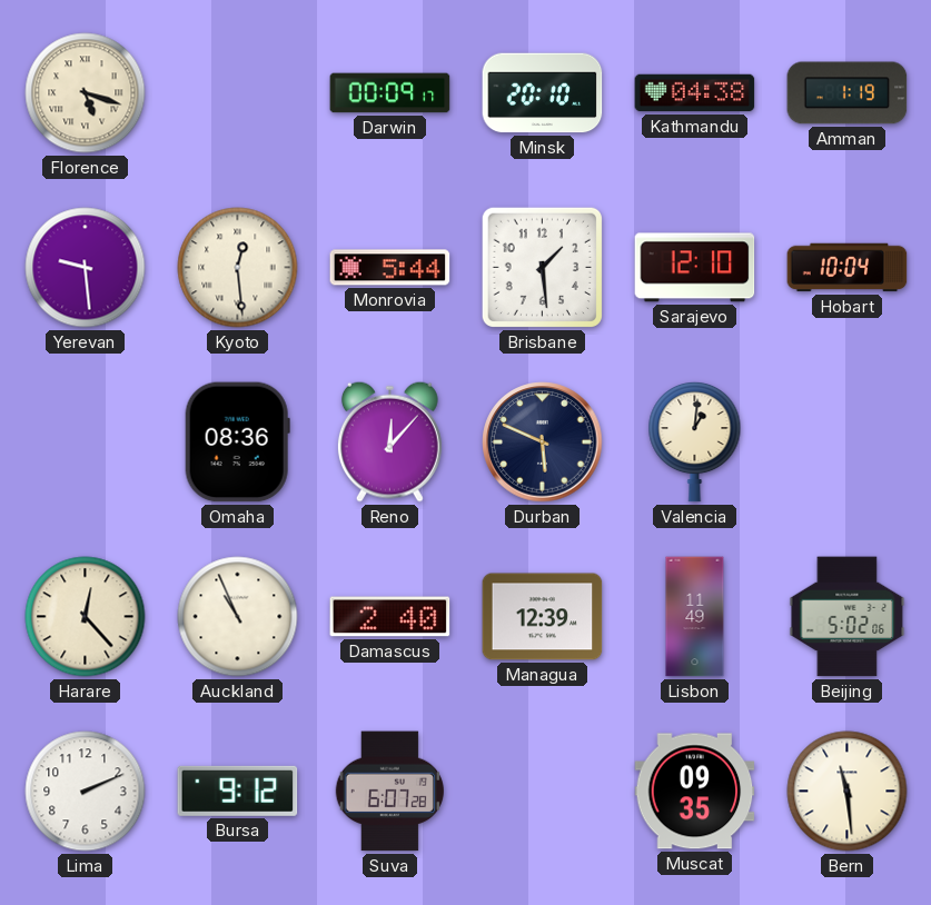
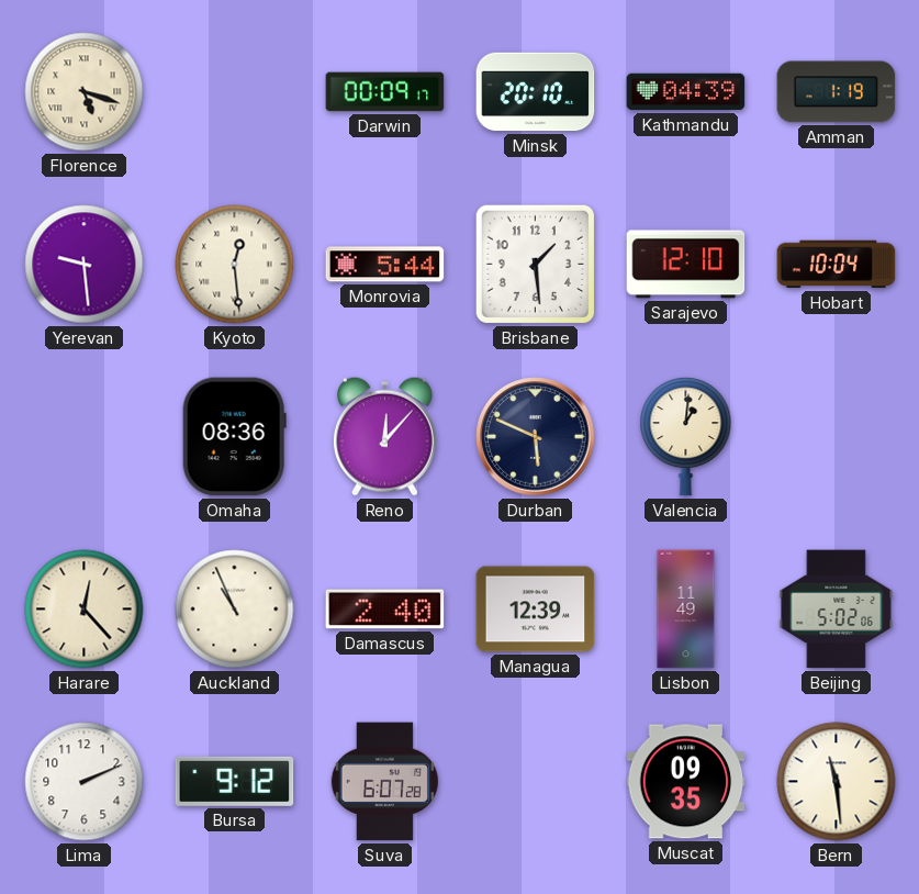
Kathmandu: 04:38 -> 04:39 (686, 92)
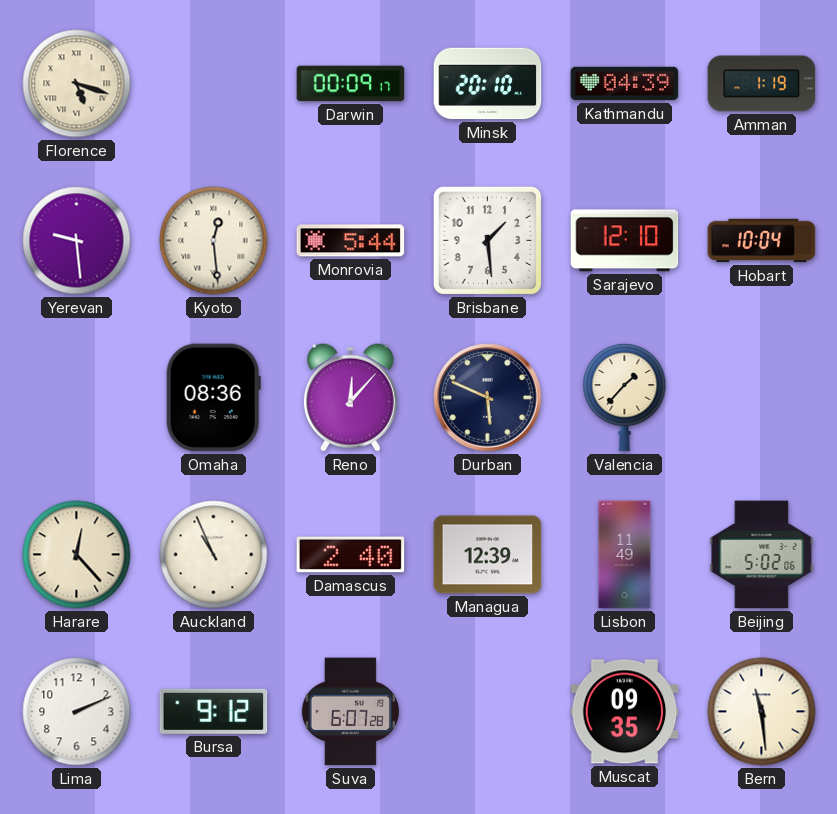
Valencia: 1:01 -> 1:37 (625, 397)
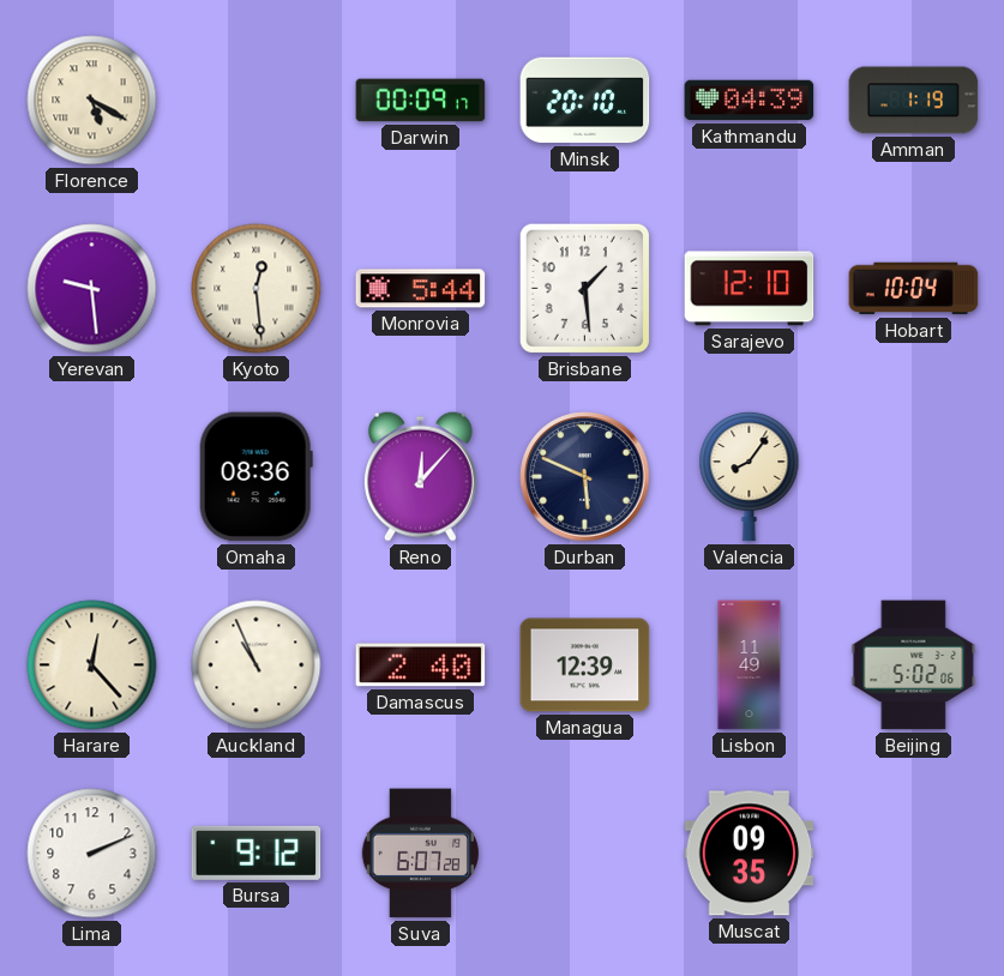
Florence: 5:18 -> 5:20 (92, 101)
Valencia: 1:37 -> 8:06 (750, 476)
Bern: 11:29 -> none (762, 712)
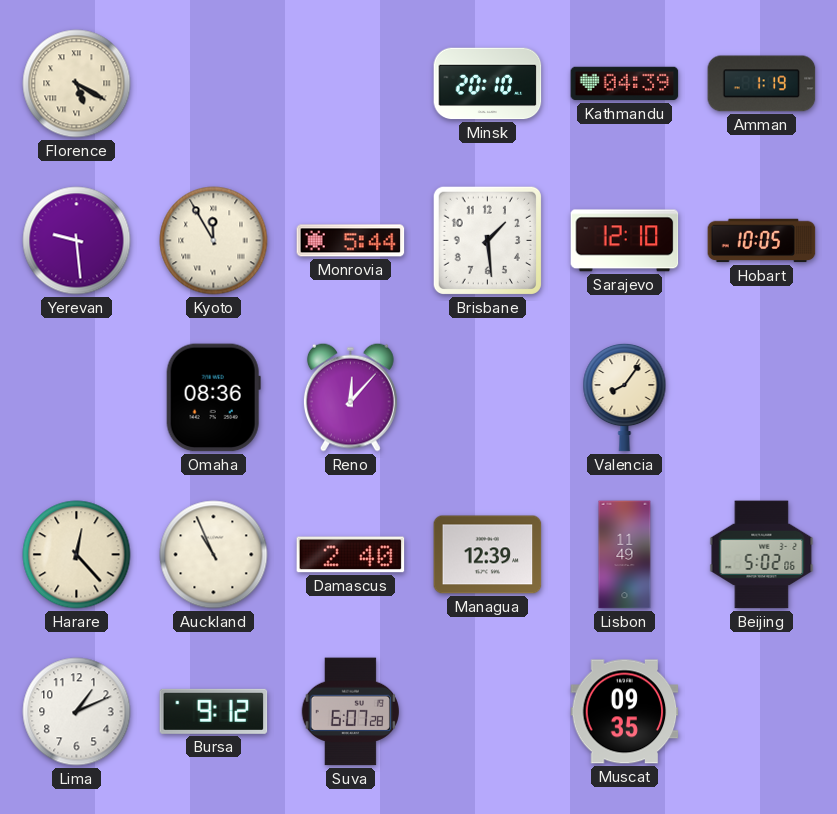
Darwin: 00:09 -> none (421, 101)
Kyoto: 12:29 -> 11:55 (214, 241)
Hobart: 10:04 -> 10:05 (762, 241)
Durban: 5:49 -> none (585, 477)
Lima: 2:11 -> 1:11 (77, 712)
